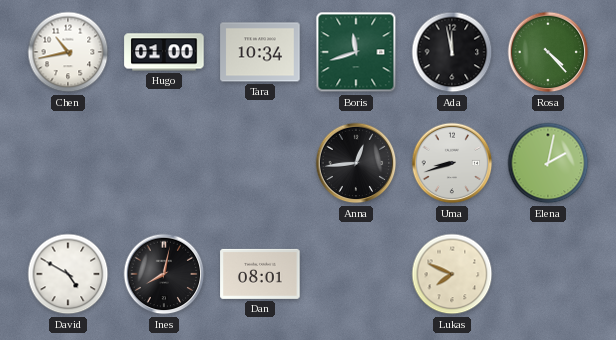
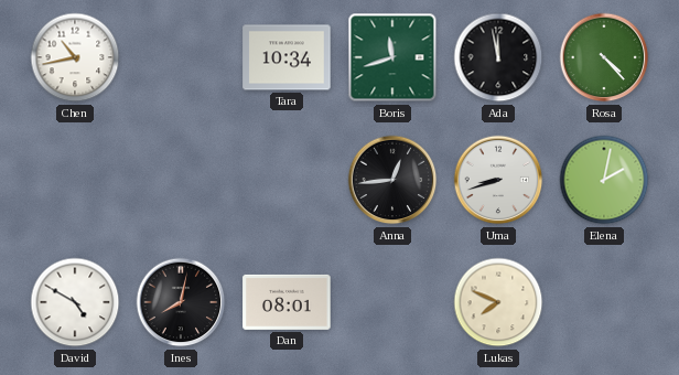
Hugo: 01:00 -> none (164, 52)
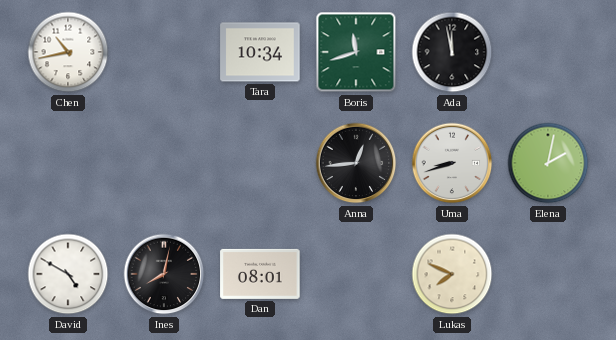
Rosa: 4:23 -> none (604, 57)
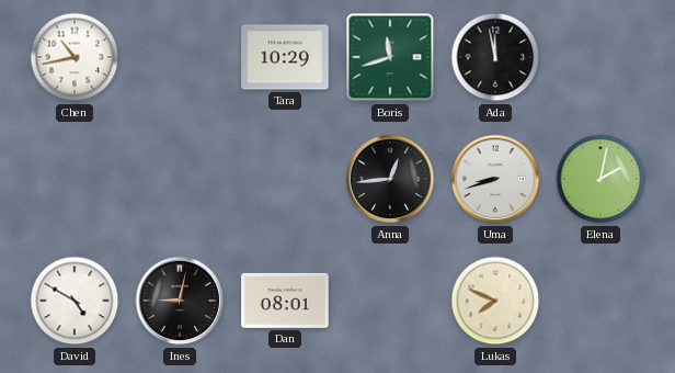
Tara: 10:34 -> 10:29 (285, 57)
Ines: 8:02 -> 9:02 (180, 301)
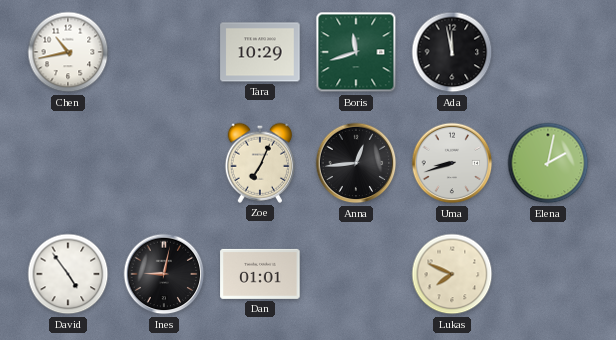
Zoe: none -> 7:04 (259, 163)
David: 4:50 -> 4:54 (68, 274)
Dan: 08:01 -> 01:01 (260, 274)
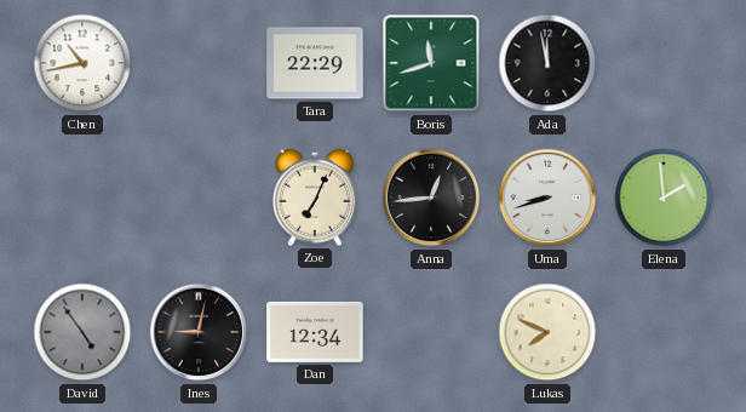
Tara: 10:29 -> 22:29 (315, 63)
Elena: 2:02 -> 1:59 (664, 198)
David dial: white -> grey (82, 332)
Dan: 01:01 -> 12:34 (315, 332)
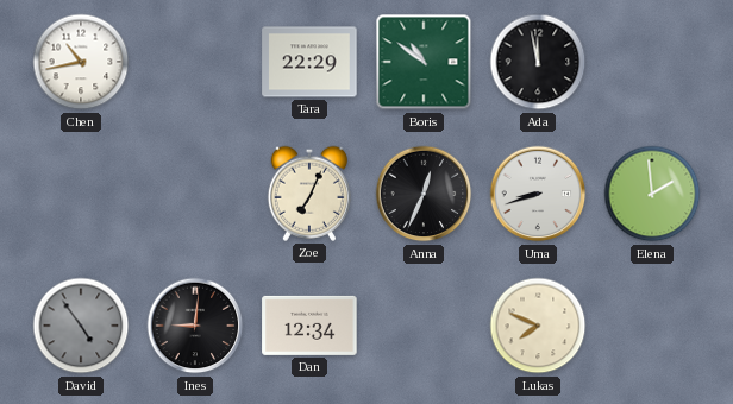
Boris: 11:42 -> 10:51 (424, 62)
Anna: 12:44 -> 12:34 (424, 194)
Ines: 9:02 -> 9:01 (195, 326)
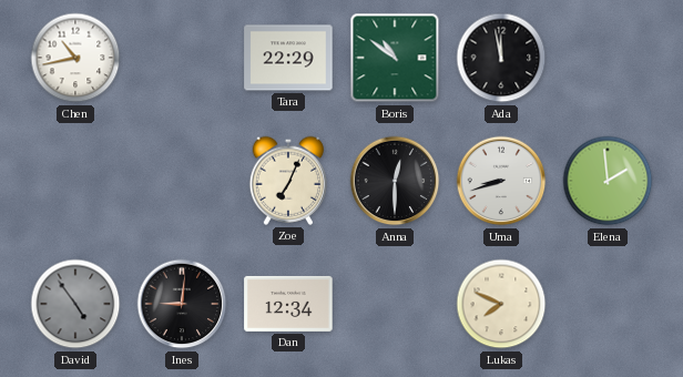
Anna: 12:34 -> 12:30 (395, 181)
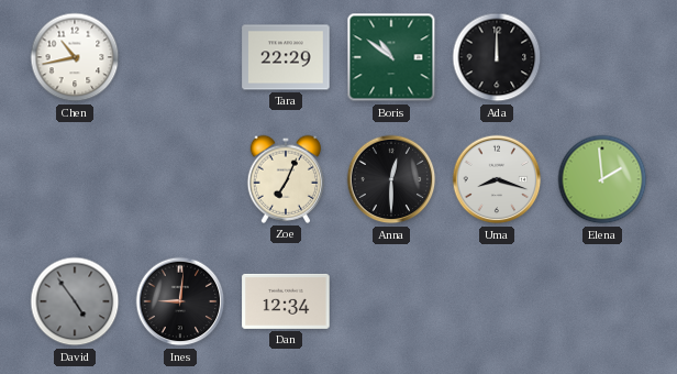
Ada: 11:58 -> 12:00 (497, 57)
Uma: 8:42 -> 8:18 (497, 179)
Lukas: 7:49 -> none (501, 304)
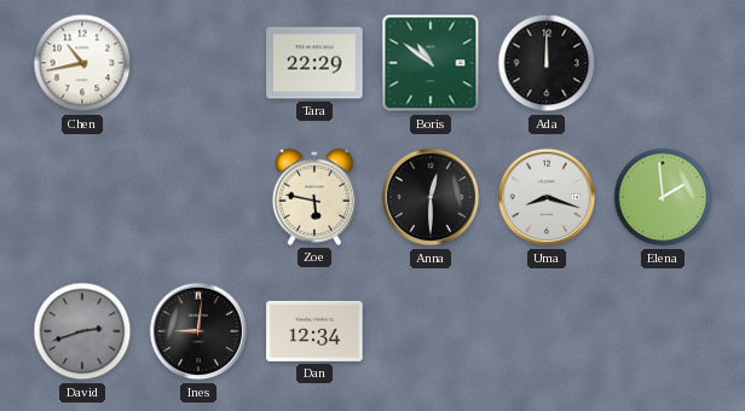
Zoe: 7:04 -> 5:47 (313, 197)
David: 4:54 -> 2:42 (82, 331)
